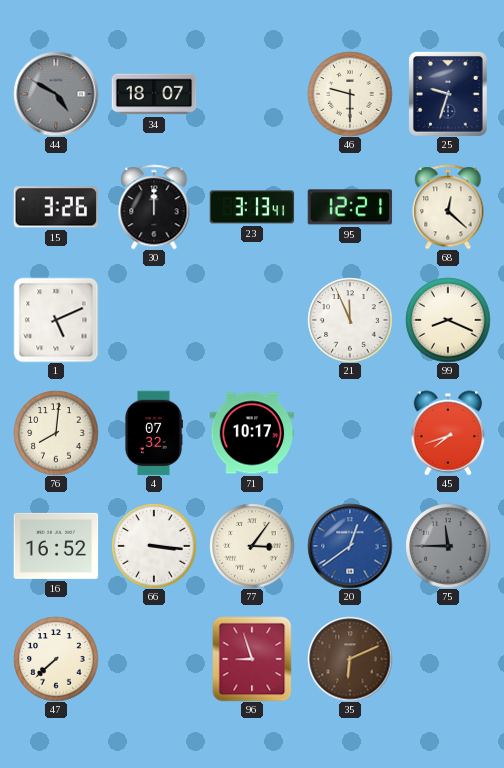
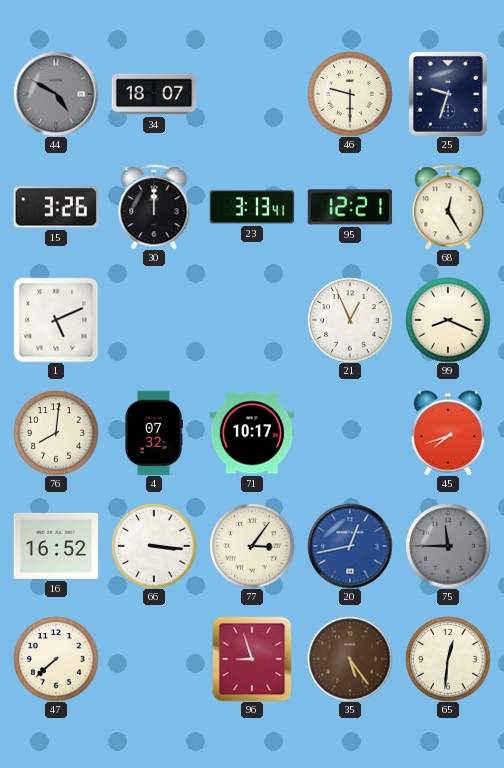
68: 12:22 -> 12:25 (448, 207)
21: 11:56 -> 12:56 (350, 320)
20: 12:39 -> 12:43 (350, 546)
35: 6:11 -> 5:24 (350, 659)
65: none -> 12:31 (448, 659)
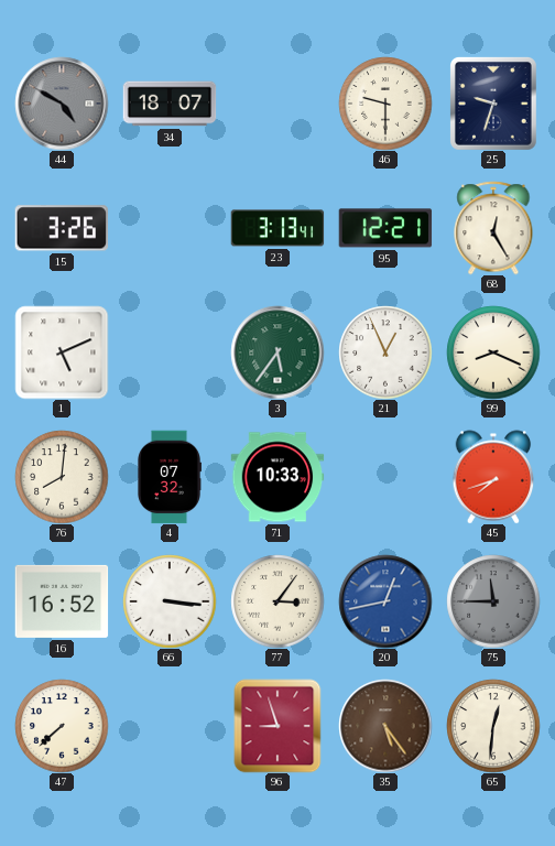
30: 12:00 -> none (154, 207)
3: none -> 5:36 (277, 352)
71: 10:17 -> 10:33 (277, 477)
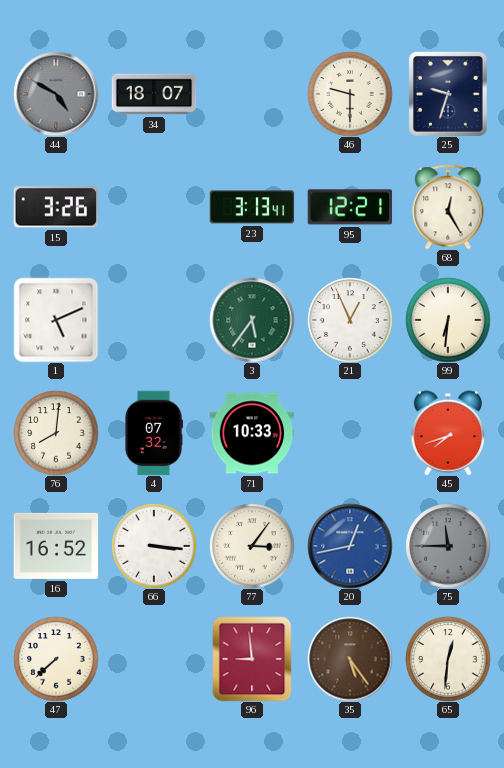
99: 8:19 -> 6:31 (448, 320)
96: 8:57 -> 8:59 (252, 659)
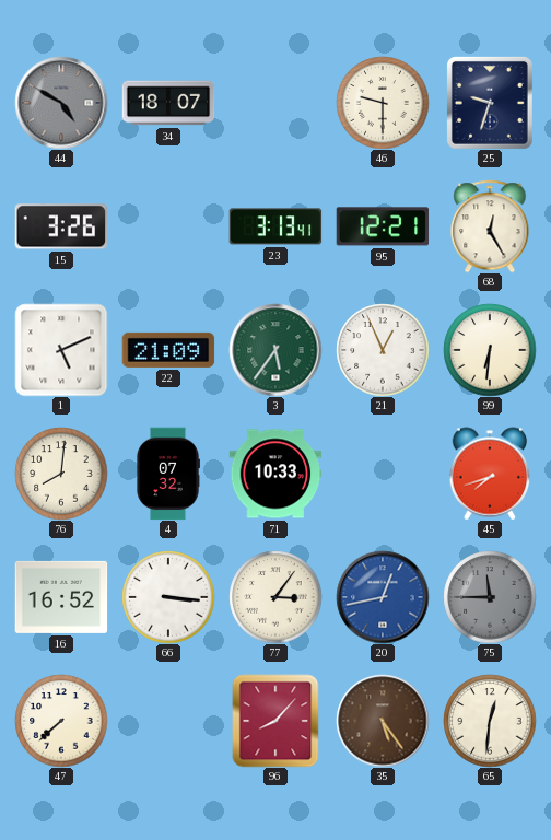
22: none -> 21:09 (168, 350)
96: 8:59 -> 8:07 (275, 721)
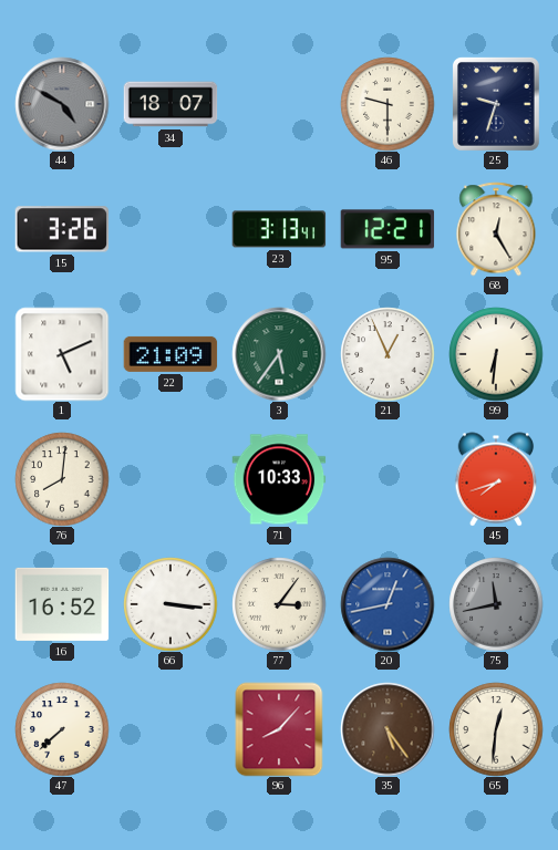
4: 07:32 -> none (168, 474)
75: 11:45 -> 11:43 (496, 604)
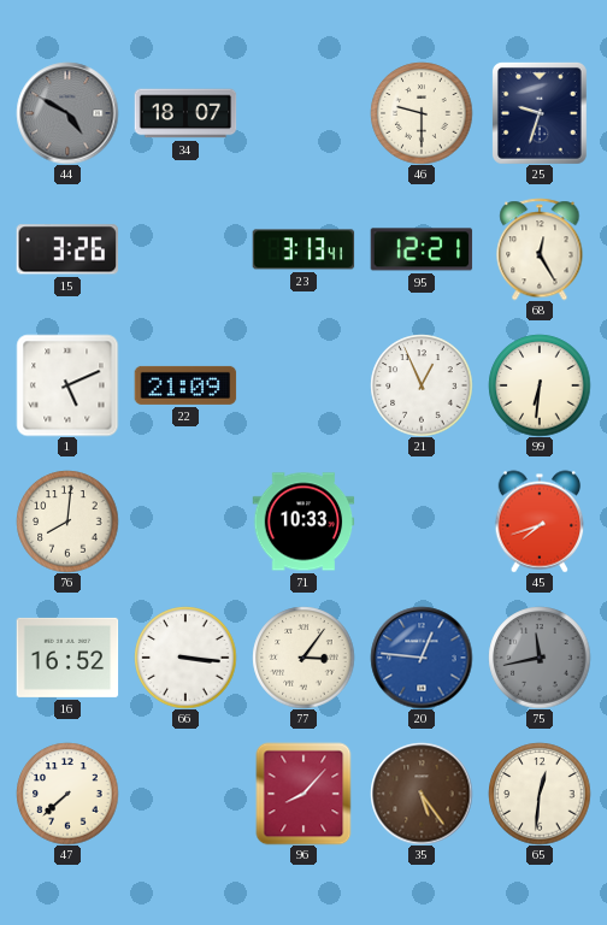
3: 5:36 -> none (279, 354)
20: 12:43 -> 12:46 (422, 658)
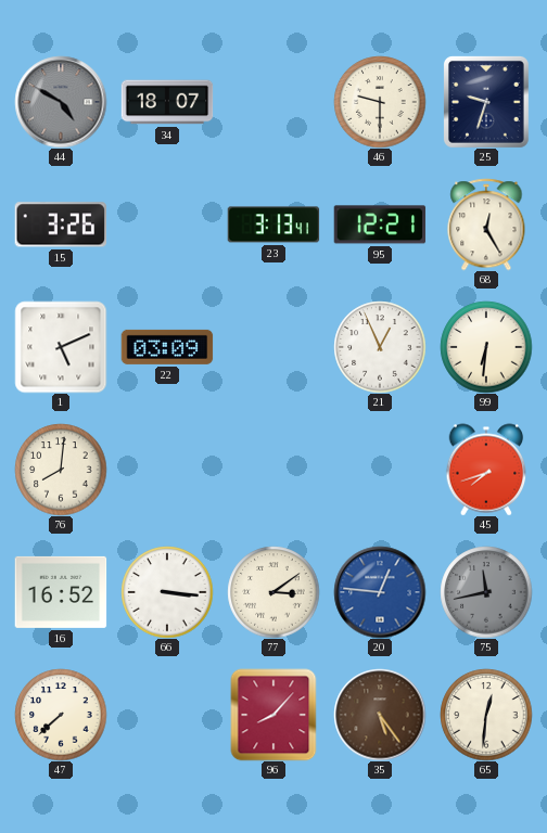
22: 21:09 -> 03:09 (167, 347)
71: 10:33 -> none (303, 522)
77: 3:06 -> 3:09 (273, 592)
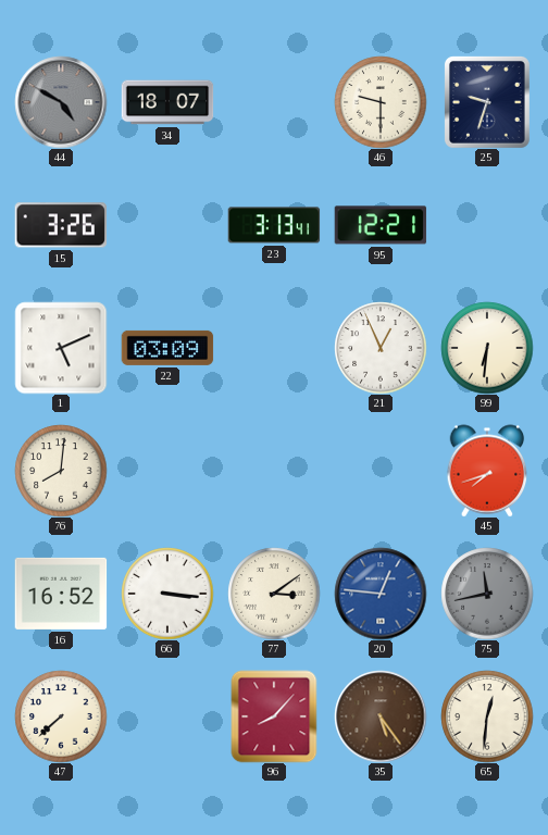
68: 12:25 -> none (486, 225)
